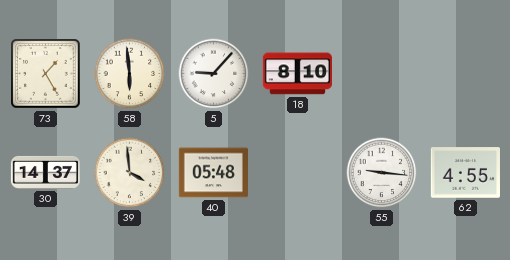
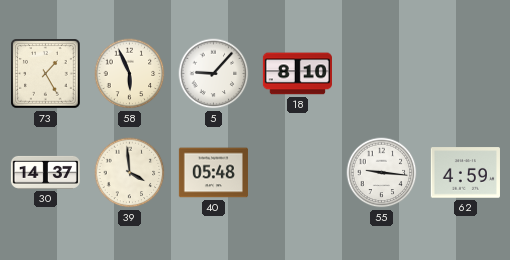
58: 5:59 -> 5:56 (130, 74)
62: 4:55 -> 4:59 (465, 173)
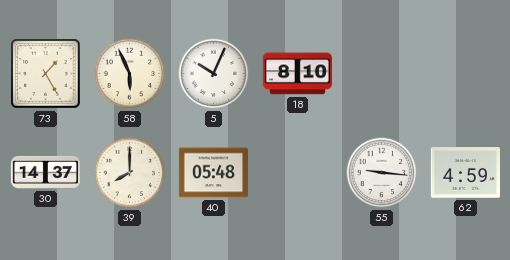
5: 9:07 -> 10:04 (214, 74)
39: 3:59 -> 8:00 (130, 173)
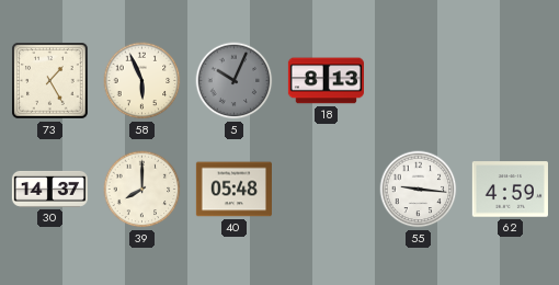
5 dial: white -> grey (235, 81)
18: 8:10 -> 8:13 (326, 81)
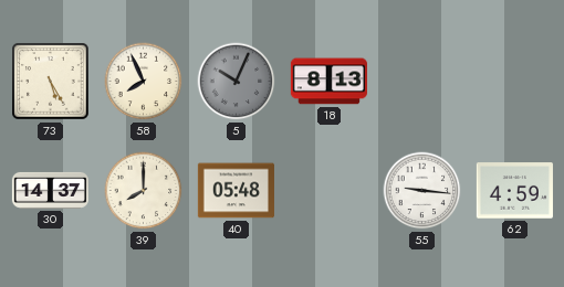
73: 1:25 -> 5:25 (51, 82)
58: 5:56 -> 7:56 (144, 82)
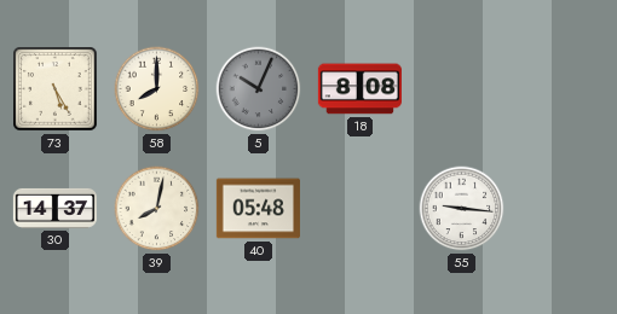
58: 7:56 -> 8:00 (157, 89)
18: 8:13 -> 8:08 (359, 89)
39: 8:00 -> 8:02 (157, 209)
62: 4:59 -> none (514, 191)
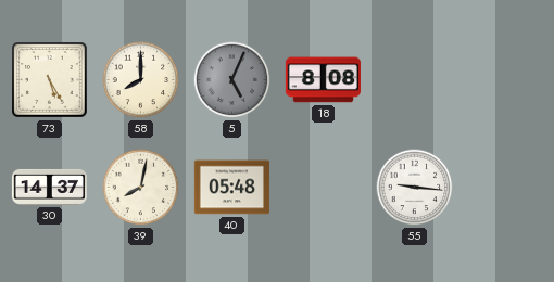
5: 10:04 -> 5:04 (232, 80)
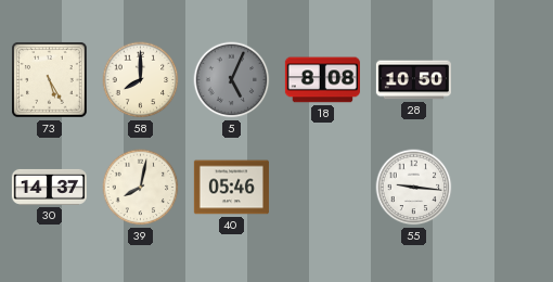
28: none -> 10:50 (413, 80)
40: 05:48 -> 05:46 (231, 188)
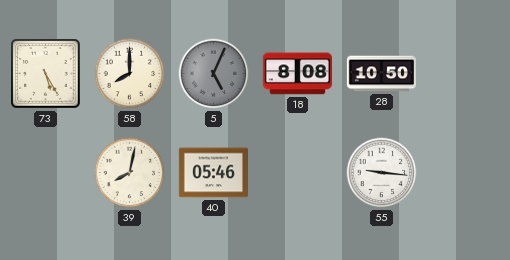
30: 14:37 -> none (49, 187)
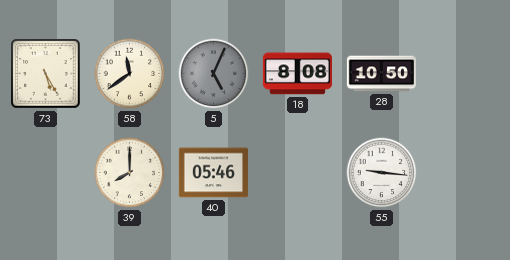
58: 8:00 -> 11:39 (130, 74)
39: 8:02 -> 8:00 (130, 173)
